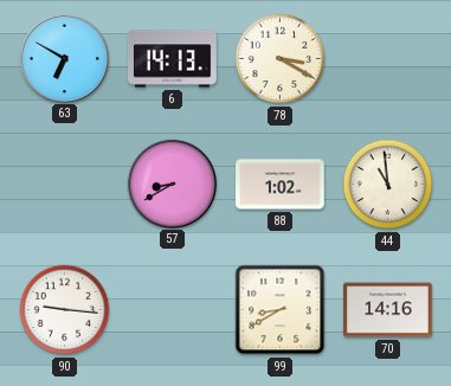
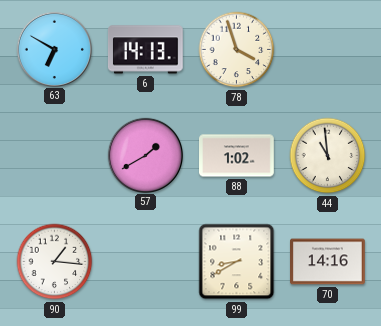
78: 3:20 -> 3:57 (237, 50)
57: 8:40 -> 1:40 (145, 155)
90: 9:16 -> 1:16 (55, 262)
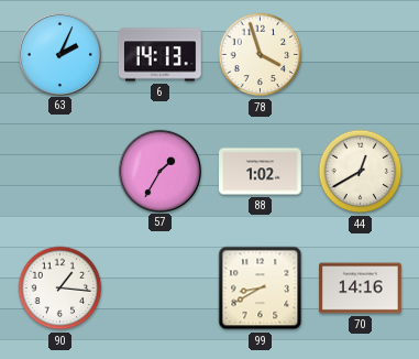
63: 6:50 -> 2:04 (59, 54)
57: 1:40 -> 1:35 (159, 171)
44: 10:59 -> 12:40 (361, 172)
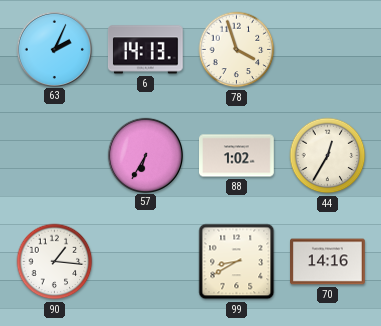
57: 1:35 -> 6:35 (145, 155)
44: 12:40 -> 12:35 (328, 156)
